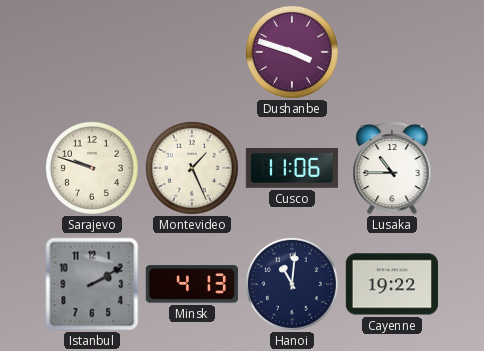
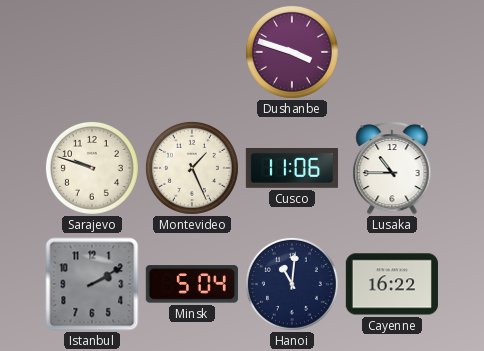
Minsk: 4:13 -> 5:04 (192, 284)
Cayenne: 19:22 -> 16:22 (392, 284)
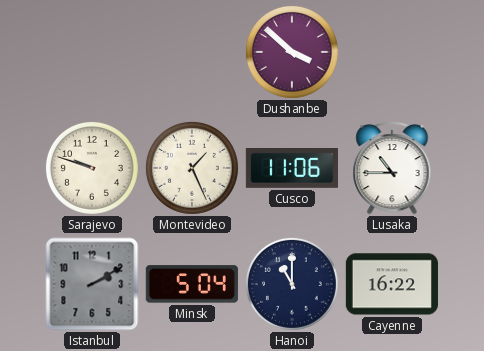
Dushanbe: 3:48 -> 3:52 (292, 52)
Hanoi: 11:01 -> 11:00 (292, 284)
